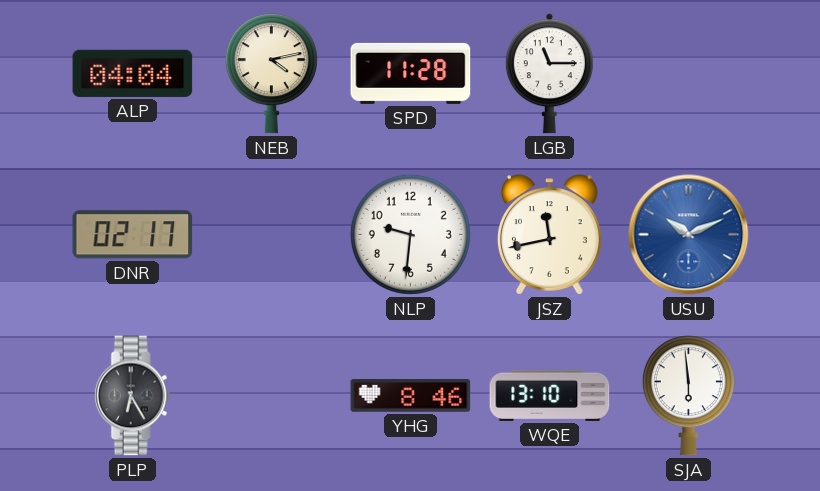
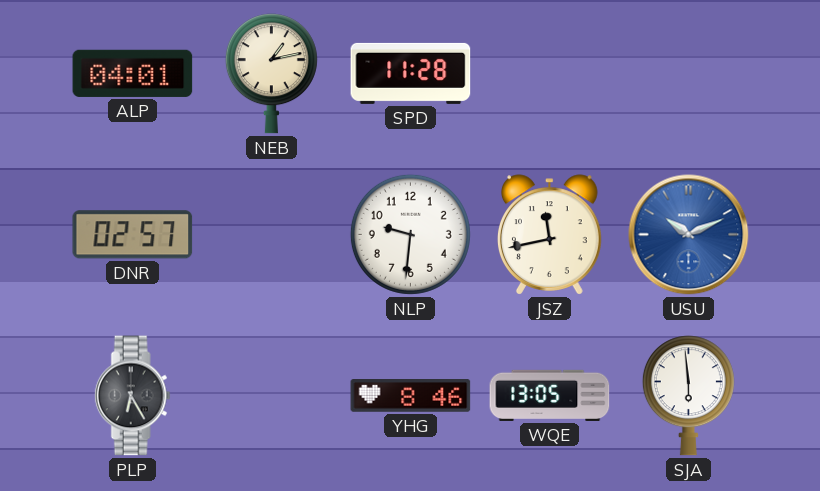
ALP: 04:04 -> 04:01 (133, 73)
NEB: 4:13 -> 1:13 (271, 74)
LGB: 11:15 -> none (549, 74)
DNR: 02:17 -> 02:57 (133, 235)
WQE: 13:10 -> 13:05 (550, 395)
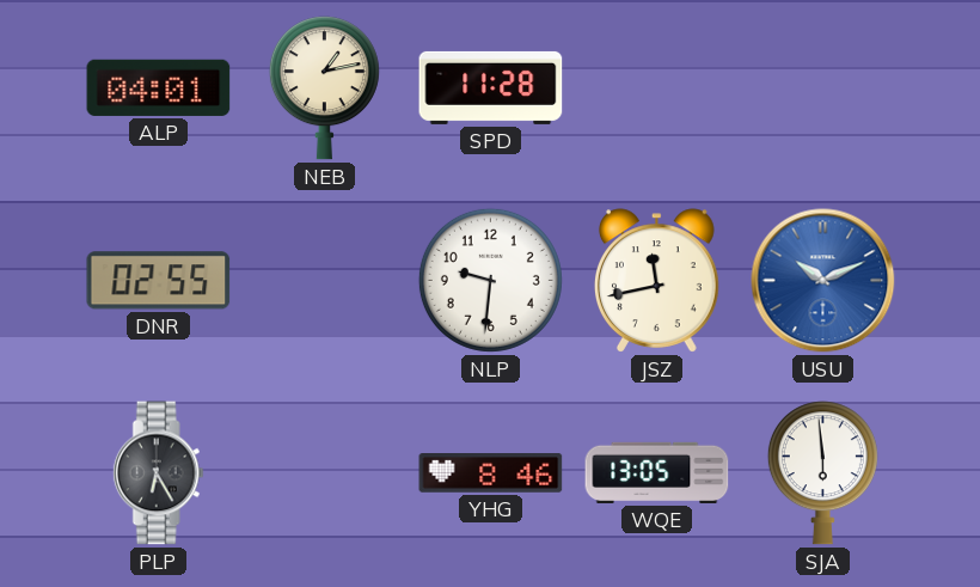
DNR: 02:57 -> 02:55 (159, 281)
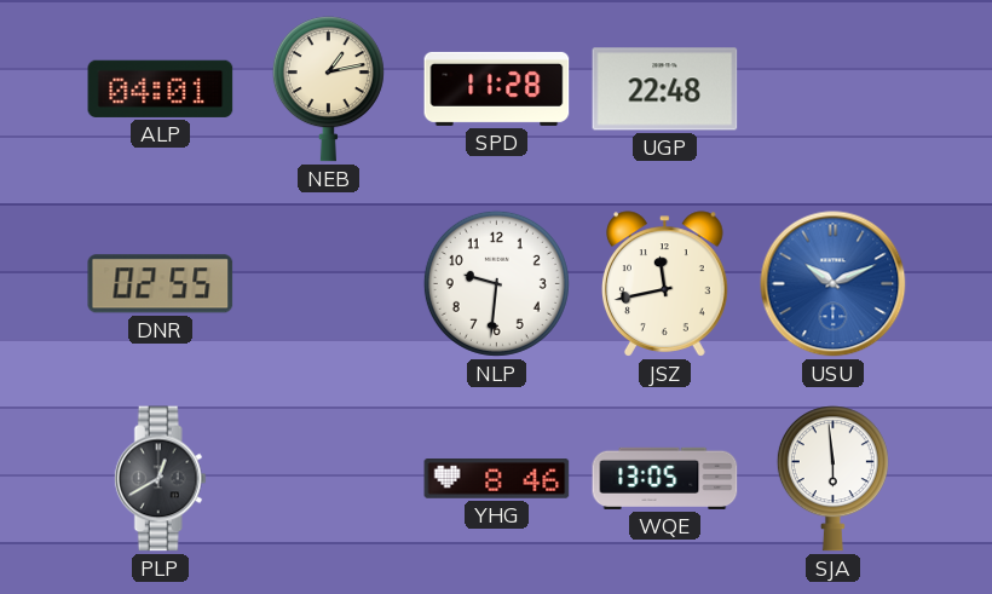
UGP: none -> 22:48 (665, 90)
PLP: 6:25 -> 12:40 (160, 479)
